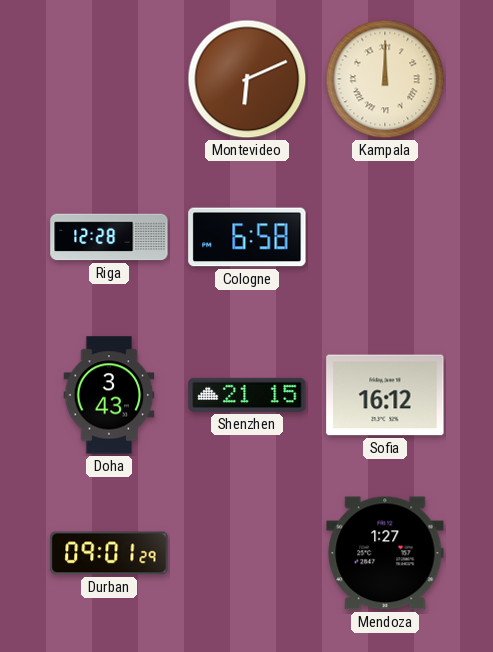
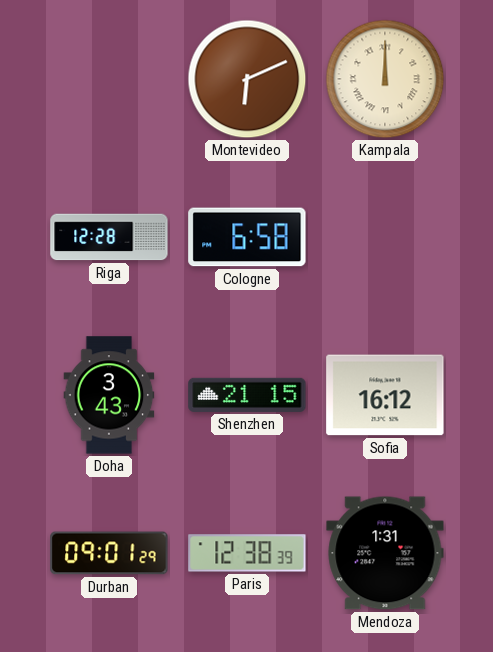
Paris: none -> 12:38 (247, 553)
Mendoza: 1:27 -> 1:31 (385, 553)
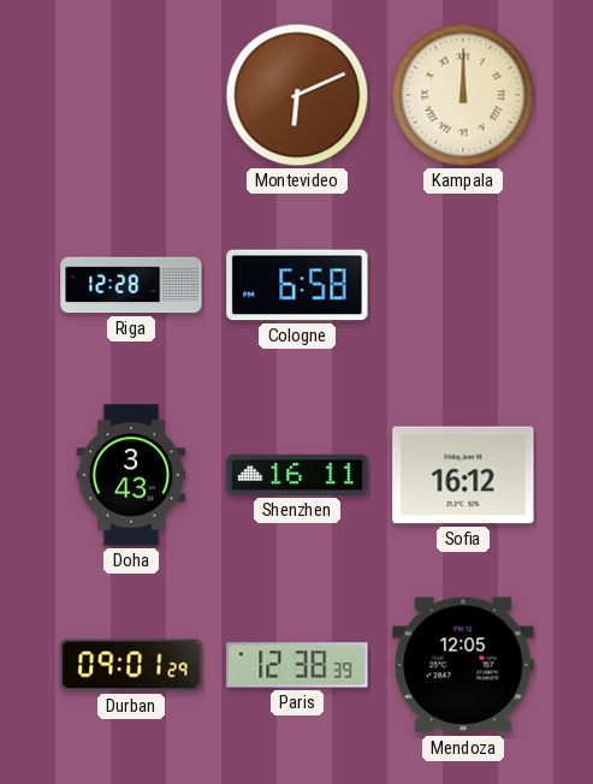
Shenzhen: 21:15 -> 16:11 (297, 475)
Mendoza: 1:31 -> 12:05 (463, 665)
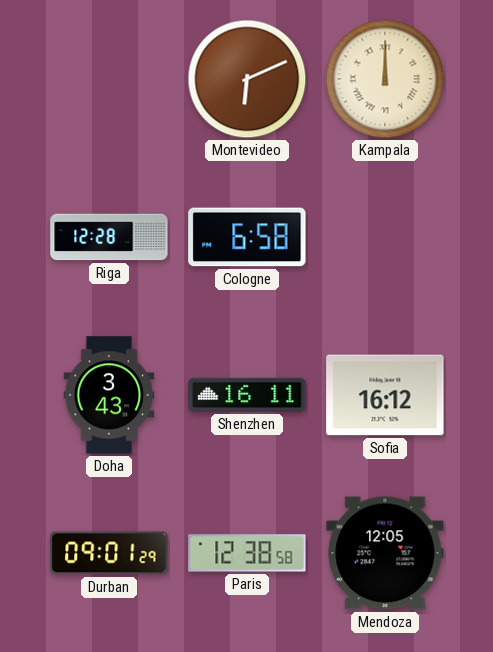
Paris: 12:38:39 -> 12:38:58 (247, 553)
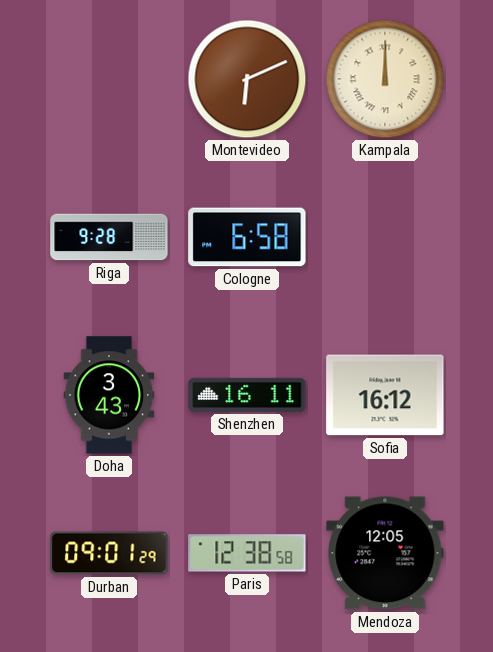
Riga: 12:28 -> 9:28 (109, 237)
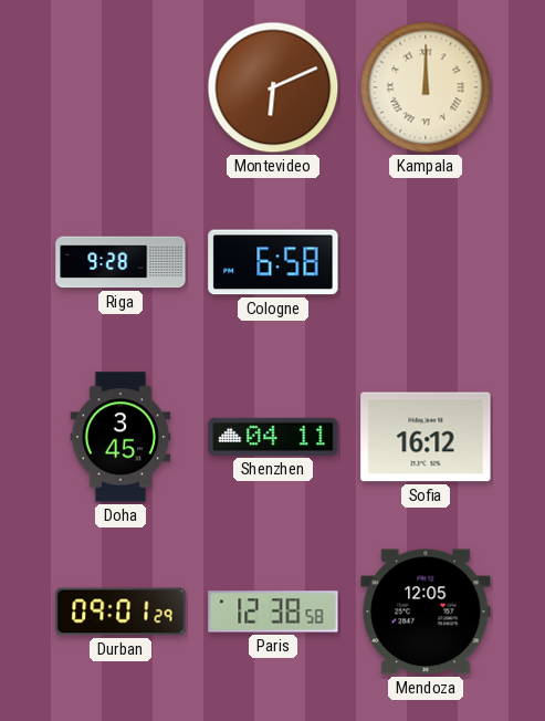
Doha: 3:43 -> 3:45 (120, 437)
Shenzhen: 16:11 -> 04:11 (273, 437)
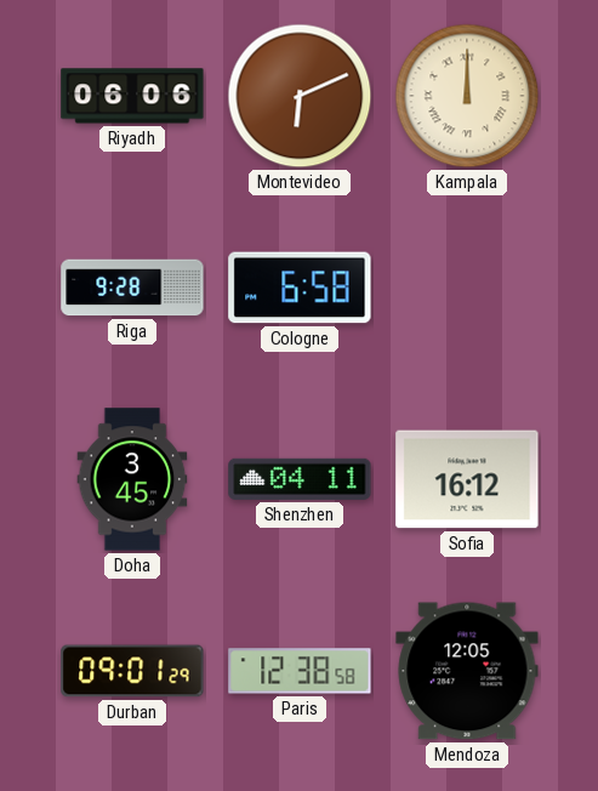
Riyadh: none -> 06:06 (132, 96)
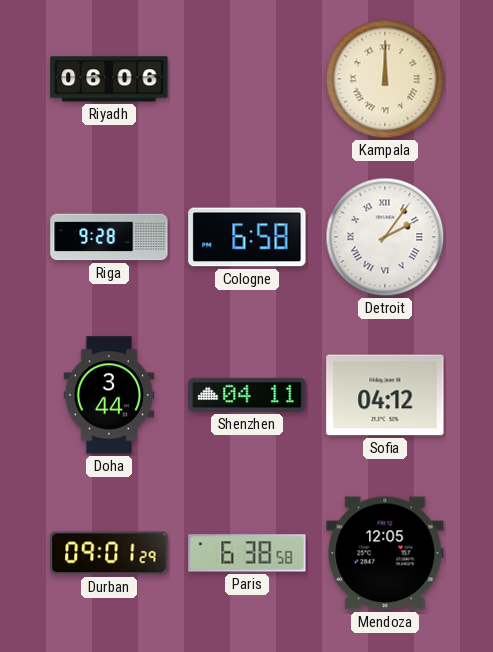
Montevideo: 6:11 -> none (300, 96)
Detroit: none -> 2:06 (385, 237)
Doha: 3:45 -> 3:44 (109, 395)
Sofia: 16:12 -> 04:12 (385, 395)
Paris: 12:38 -> 6:38 (247, 553)
